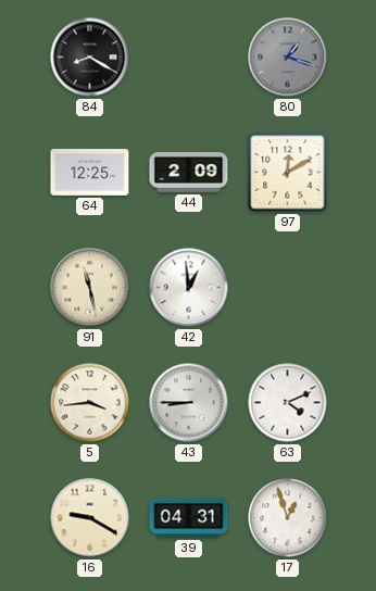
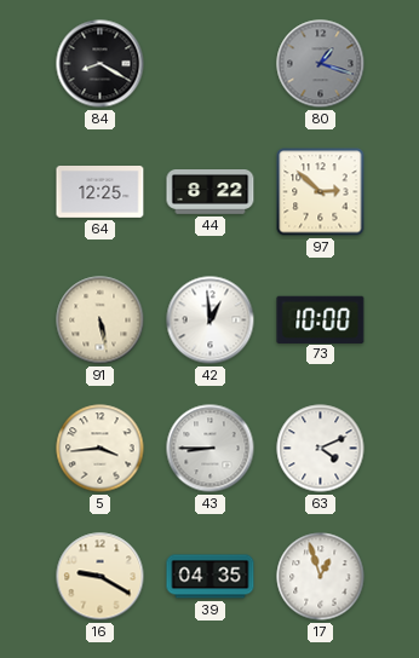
44: 2:09 -> 8:22 (211, 192)
97: 12:10 -> 2:52 (321, 192)
91: 11:28 -> 5:28 (101, 321)
73: none -> 10:00 (321, 319)
39: 04:31 -> 04:35 (211, 577)
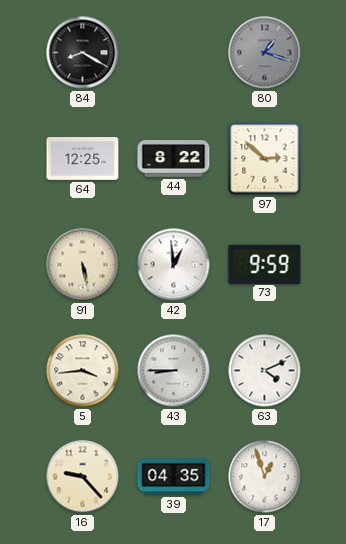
73: 10:00 -> 9:59 (265, 264)
16: 9:20 -> 9:23 (83, 477)
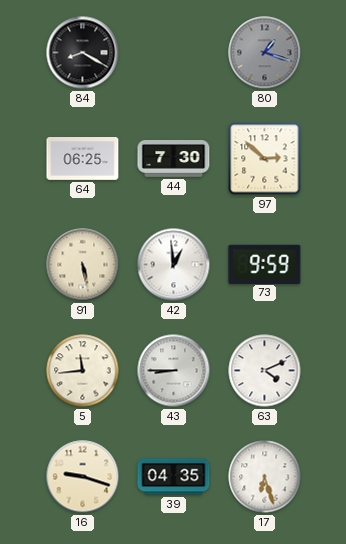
64: 12:25 -> 06:25 (83, 159)
44: 8:22 -> 7:30 (174, 159)
5: 3:44 -> 11:44 (83, 371)
16: 9:23 -> 9:18 (83, 477)
17: 12:57 -> 6:27 (265, 477)
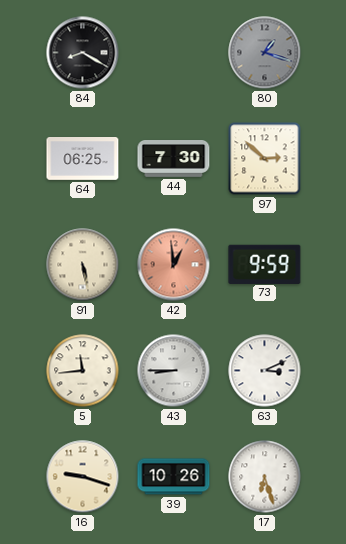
42 dial: white -> salmon (174, 265)
63: 4:11 -> 3:11 (265, 371)
39: 04:35 -> 10:26 (174, 477)
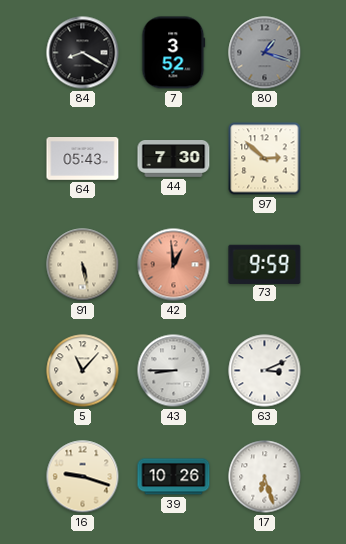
7: none -> 3:52 (174, 53)
64: 06:25 -> 05:43 (83, 159)
5: 11:44 -> 11:07 (83, 371)
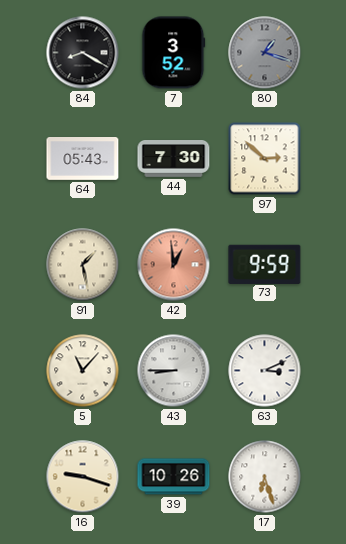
91: 5:28 -> 1:28 (83, 265)
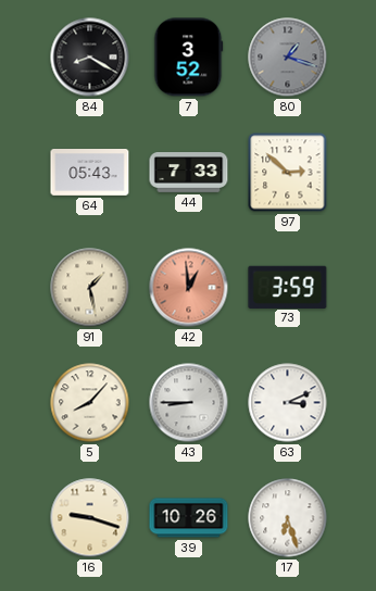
44: 7:30 -> 7:33 (189, 173)
73: 9:59 -> 3:59 (288, 287)
5: 11:07 -> 8:07 (90, 403)
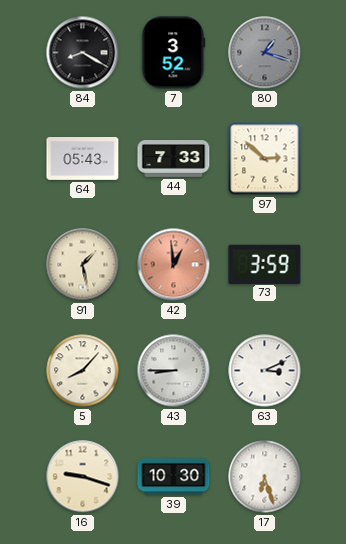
39: 10:26 -> 10:30 (174, 477)
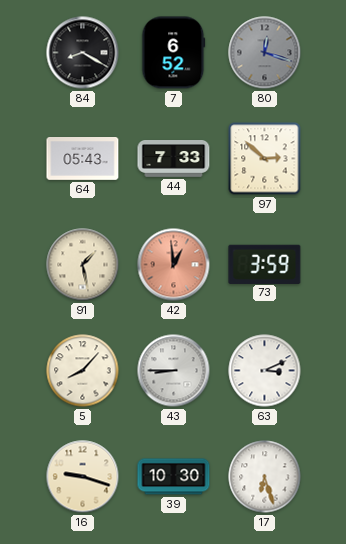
7: 3:52 -> 6:52 (174, 53)
80: 1:18 -> 12:18 (265, 53)
